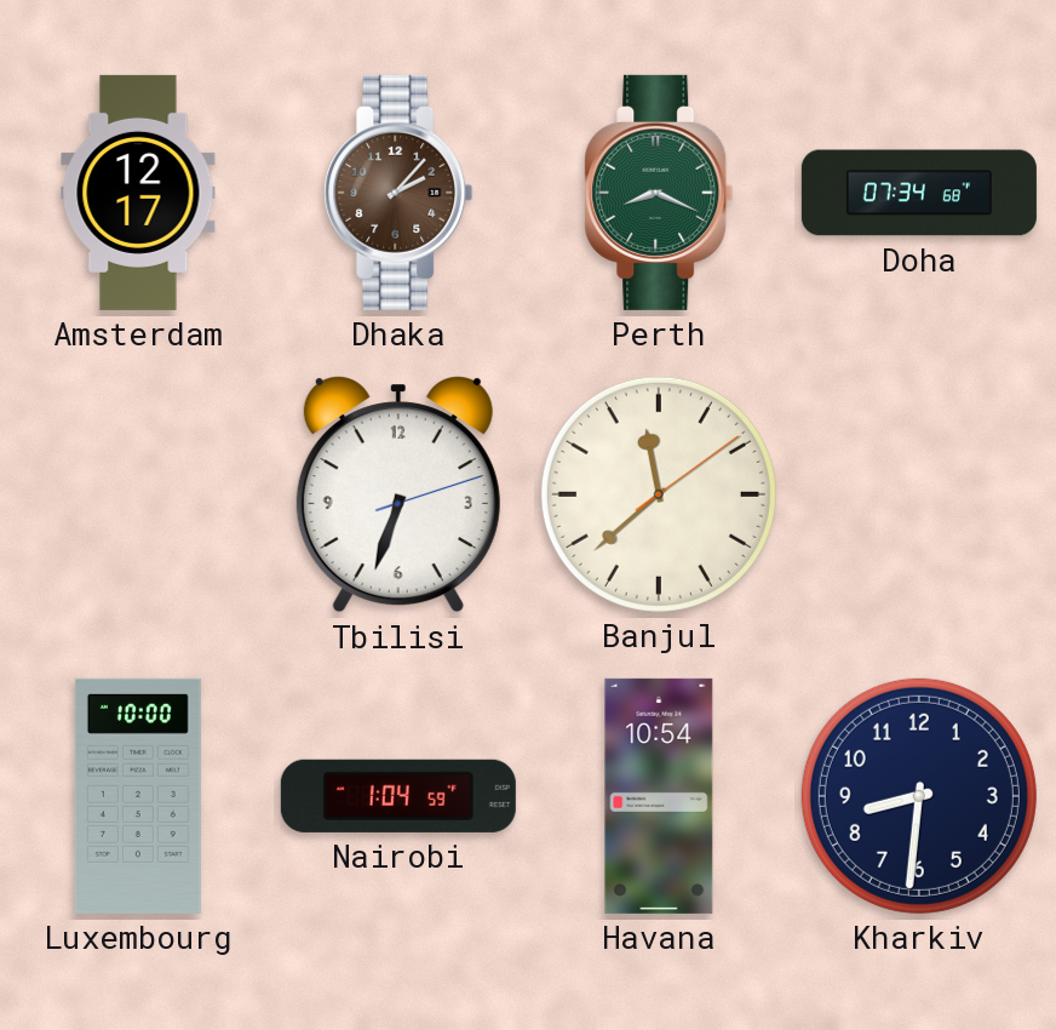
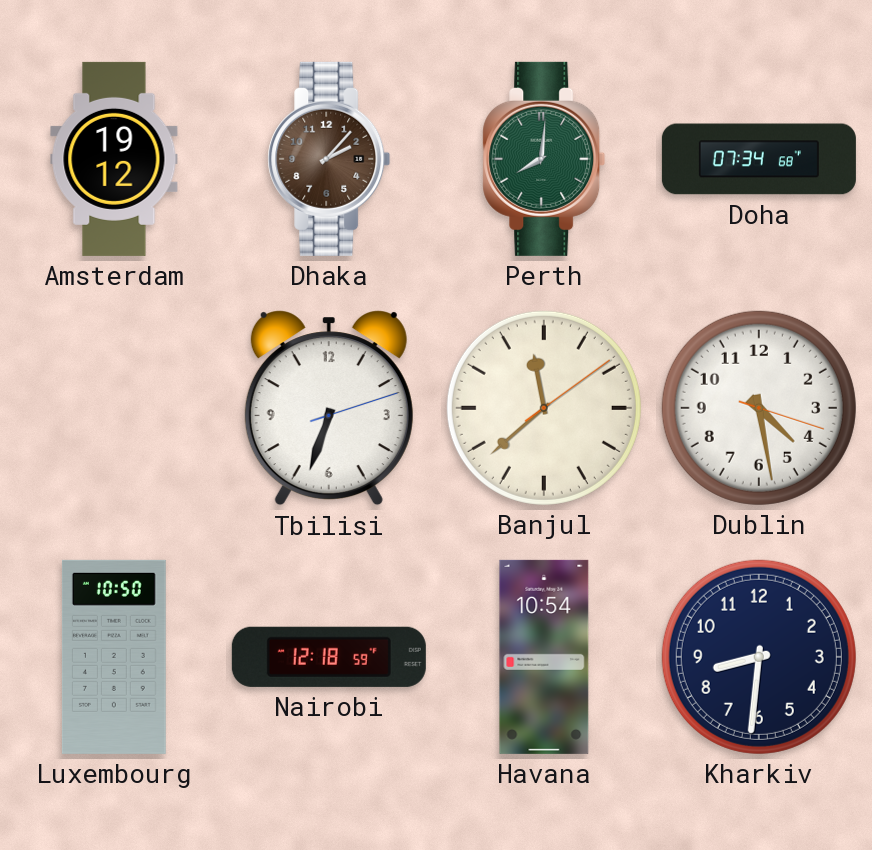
Amsterdam: 12:17 -> 19:12 (114, 159)
Perth: 8:19 -> 8:01 (544, 159)
Dublin: none -> 4:28 (759, 408)
Luxembourg: 10:00 -> 10:50 (114, 657)
Nairobi: 1:04 -> 12:18 (329, 657)
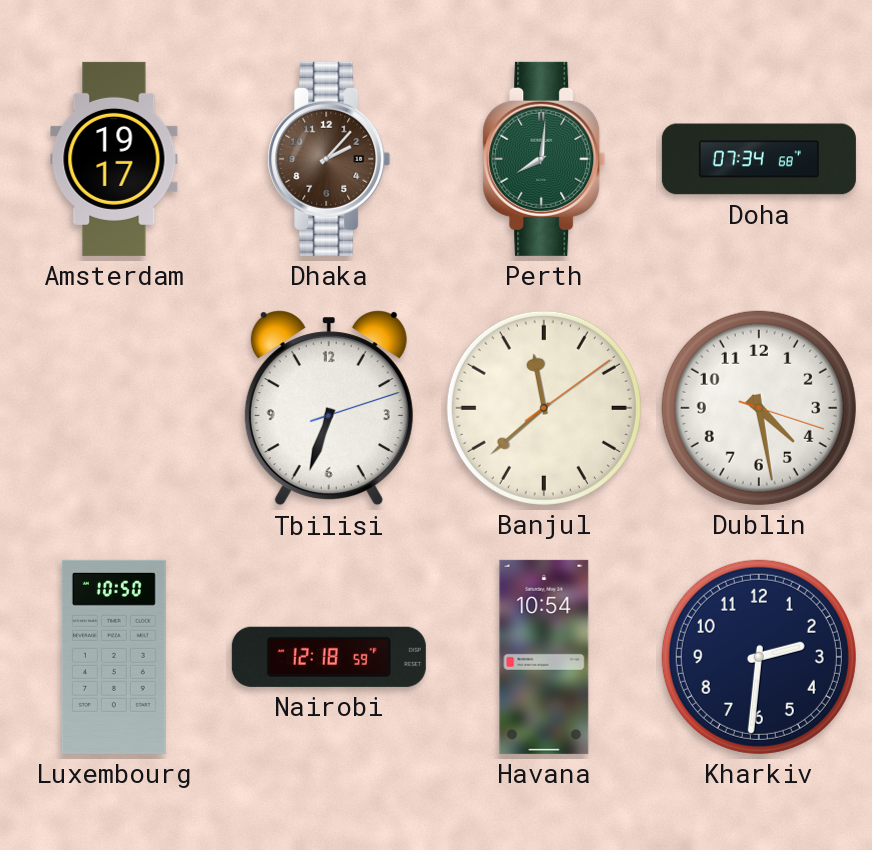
Amsterdam: 19:12 -> 19:17 (114, 159)
Kharkiv: 8:31 -> 2:31 (759, 657)
